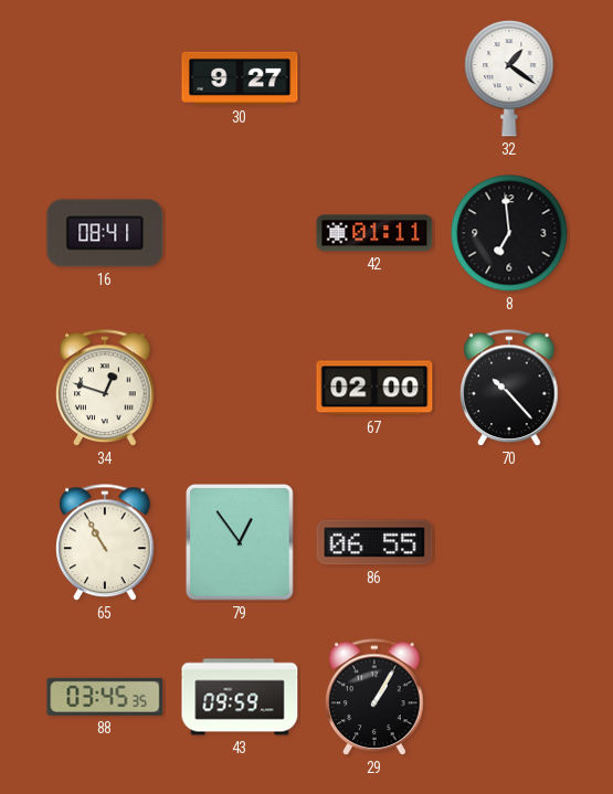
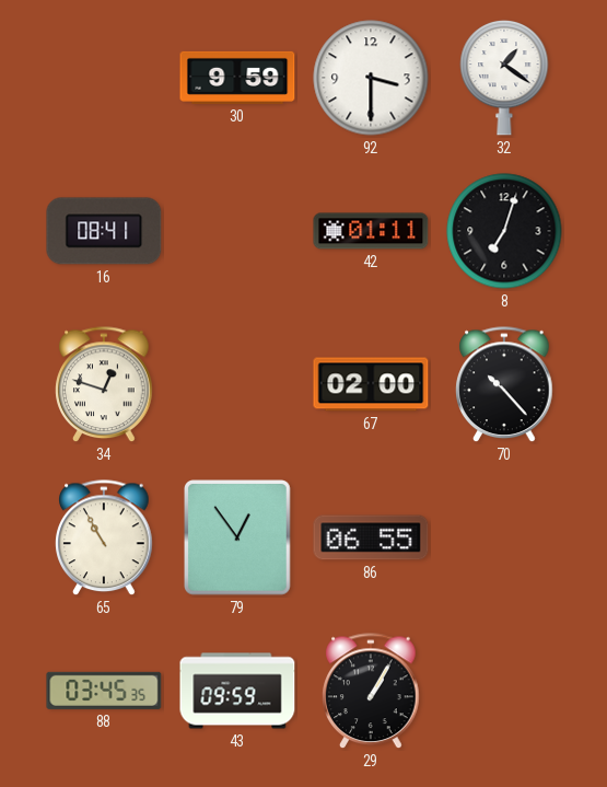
30: 9:27 -> 9:59 (237, 78)
92: none -> 3:30 (371, 78)
8: 6:59 -> 7:03 (504, 231)
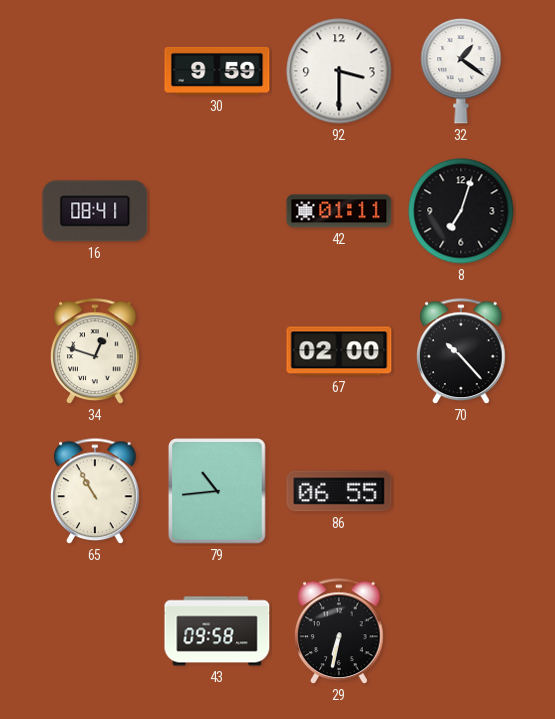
79: 12:54 -> 10:44 (218, 491)
88: 03:45 -> none (104, 691)
43: 09:59 -> 09:58 (217, 631)
29: 1:05 -> 6:32 (339, 632)
